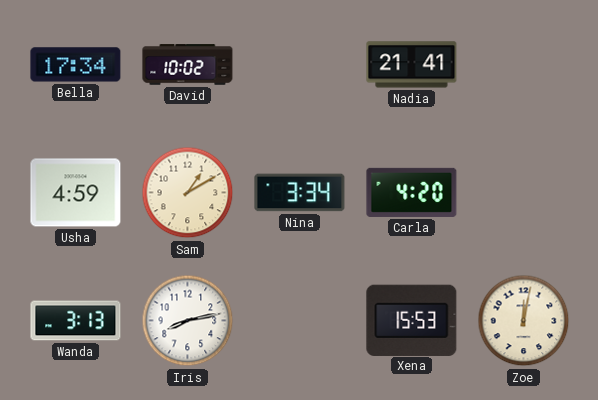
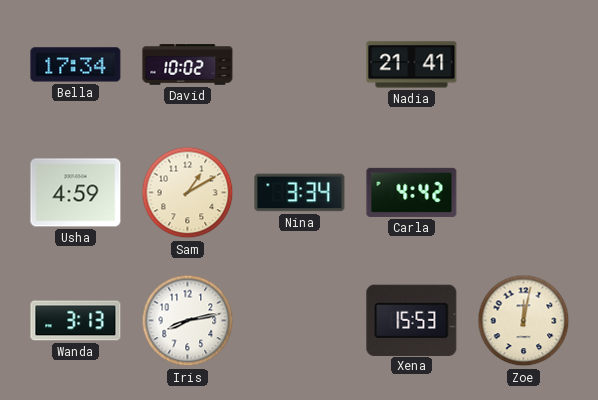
Carla: 4:20 -> 4:42 (412, 192)
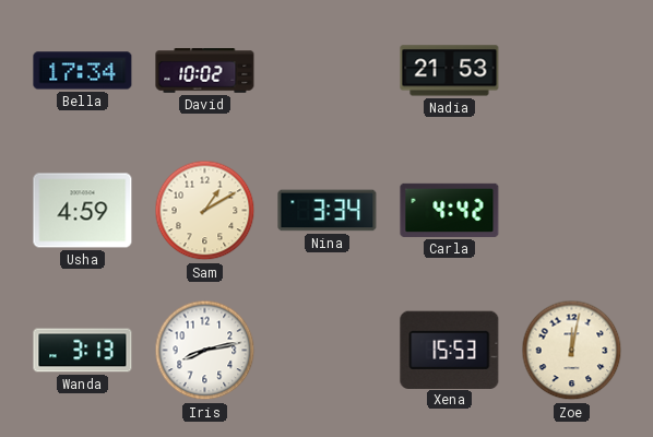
Nadia: 21:41 -> 21:53 (450, 71)
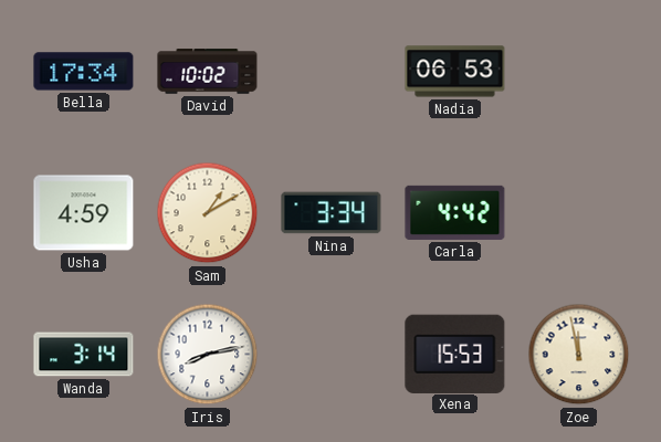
Nadia: 21:53 -> 06:53 (455, 72)
Wanda: 3:13 -> 3:14 (84, 355)
Zoe: 12:02 -> 11:58 (579, 355)
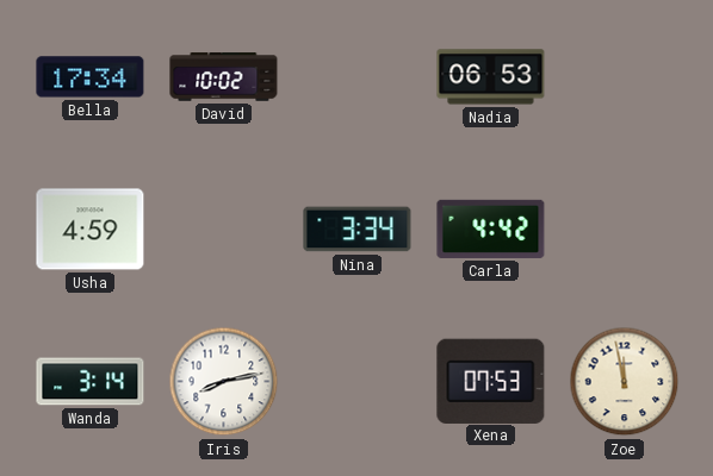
Sam: 1:10 -> none (208, 213)
Xena: 15:53 -> 07:53 (491, 381)
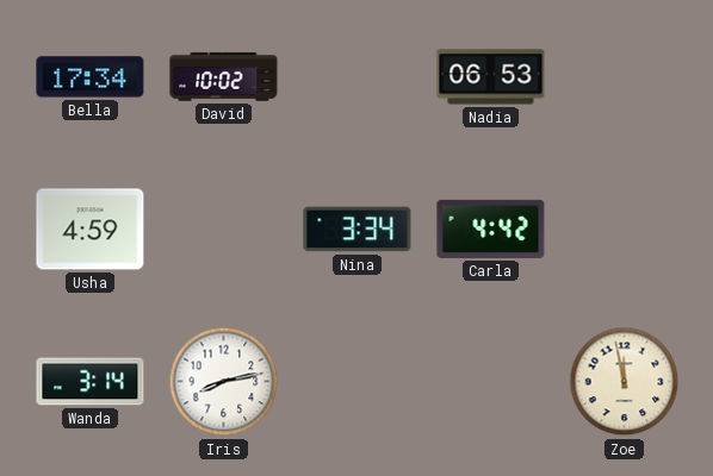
Xena: 07:53 -> none (491, 381)
